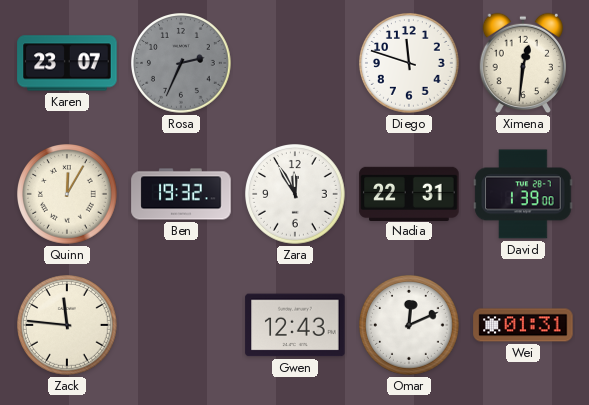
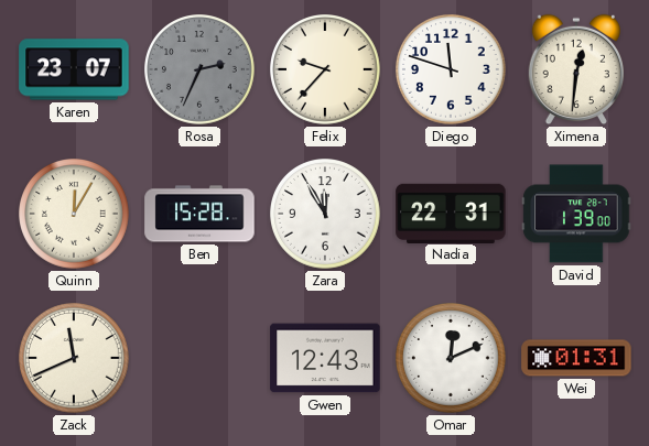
Felix: none -> 9:37 (326, 70)
Ben: 19:32 -> 15:28 (199, 214)
Zack: 11:46 -> 11:41 (75, 359)
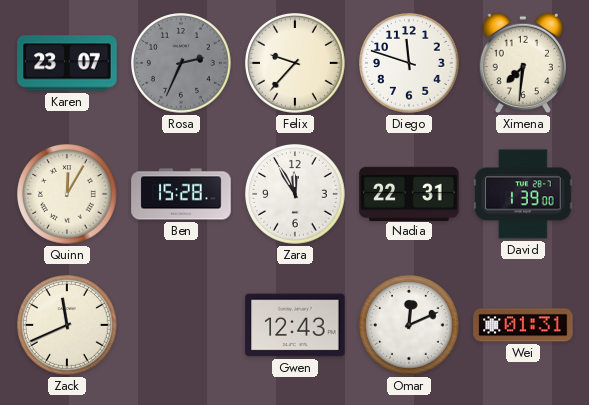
Ximena: 12:31 -> 7:31 (522, 63)
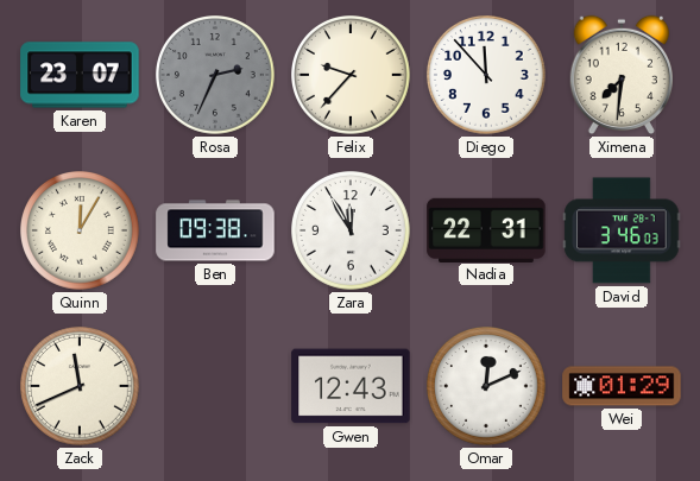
Diego: 11:48 -> 11:53 (487, 76)
Ben: 15:28 -> 09:38 (215, 230)
David: 1:39 -> 3:46 (622, 230)
Wei: 01:31 -> 01:29 (622, 386)
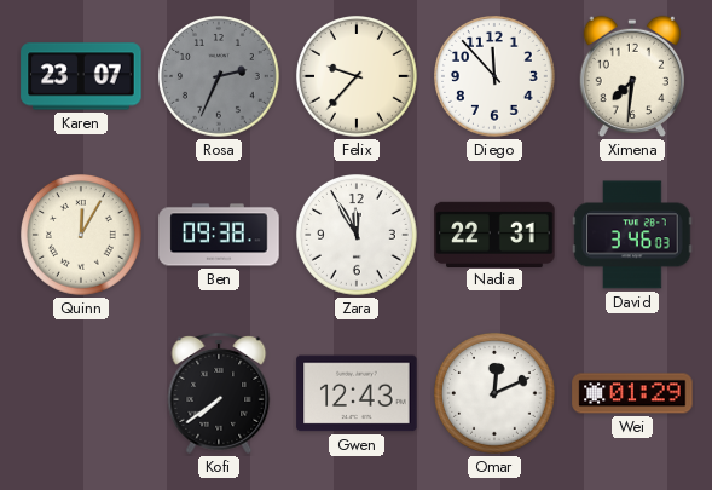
Zack: 11:41 -> none (81, 387)
Kofi: none -> 7:39 (219, 393)
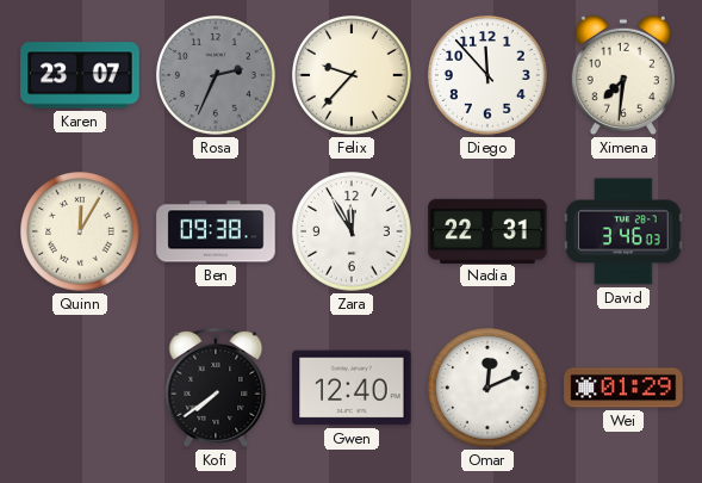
Gwen: 12:43 -> 12:40 (352, 388)
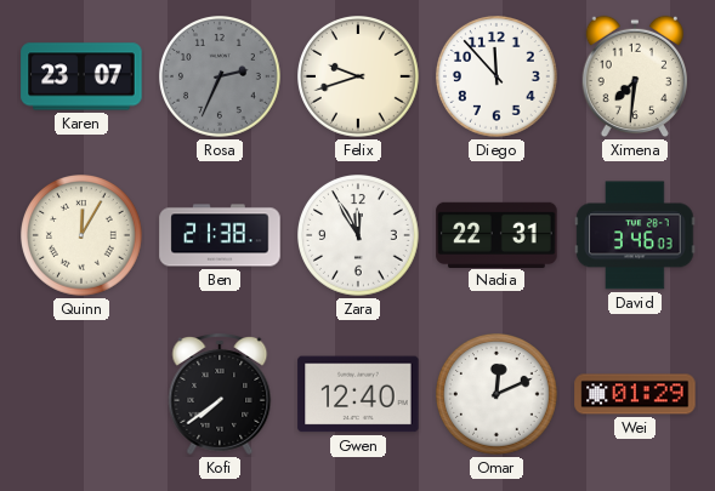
Felix: 9:37 -> 9:42 (359, 78)
Ben: 09:38 -> 21:38 (220, 235)
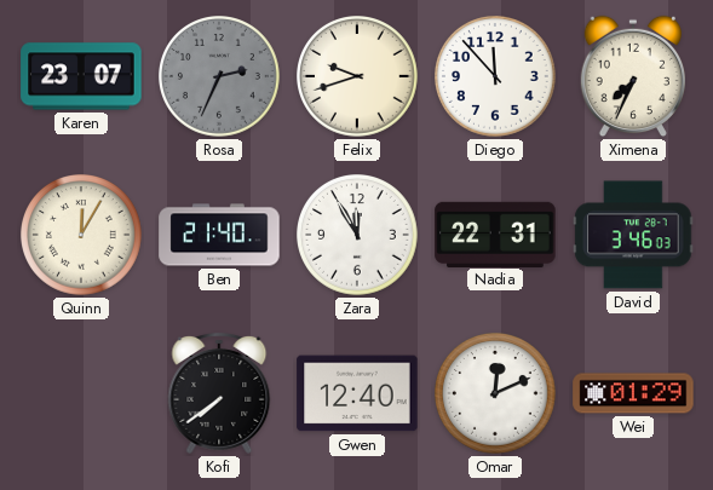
Ximena: 7:31 -> 7:34 (632, 76)
Ben: 21:38 -> 21:40 (219, 235)
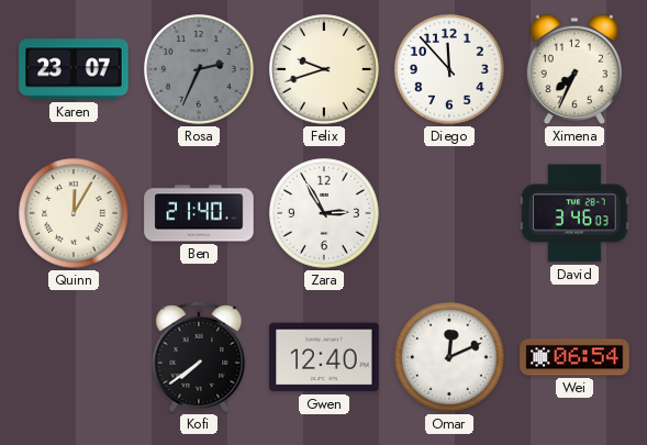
Zara: 11:55 -> 2:55 (325, 214)
Nadia: 22:31 -> none (495, 234)
Wei: 01:29 -> 06:54 (575, 357)
